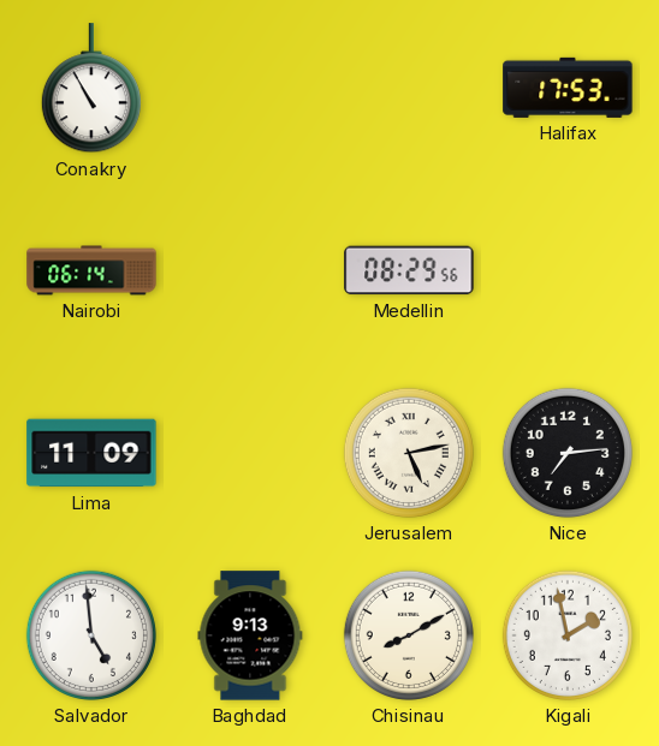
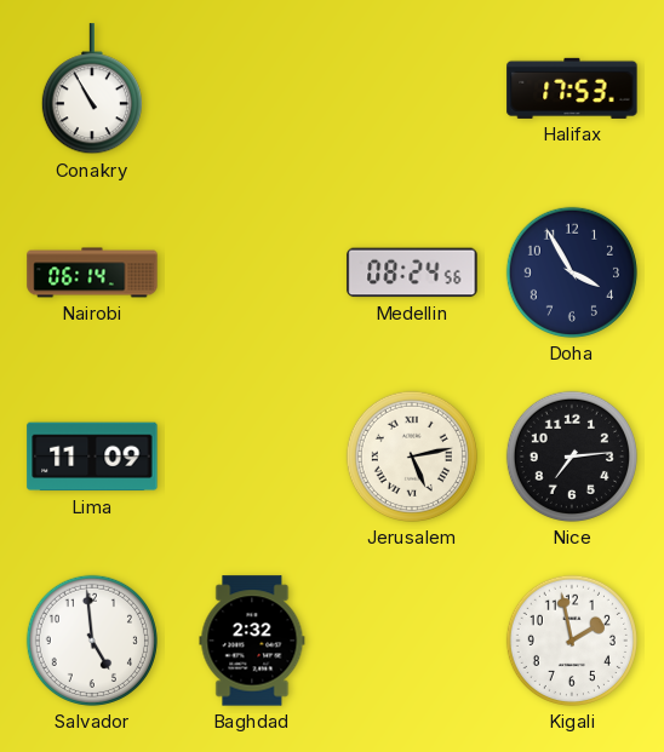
Medellin: 08:29 -> 08:24 (412, 272)
Doha: none -> 3:55 (572, 272)
Baghdad: 9:13 -> 2:32 (252, 641)
Chisinau: 8:10 -> none (409, 635)
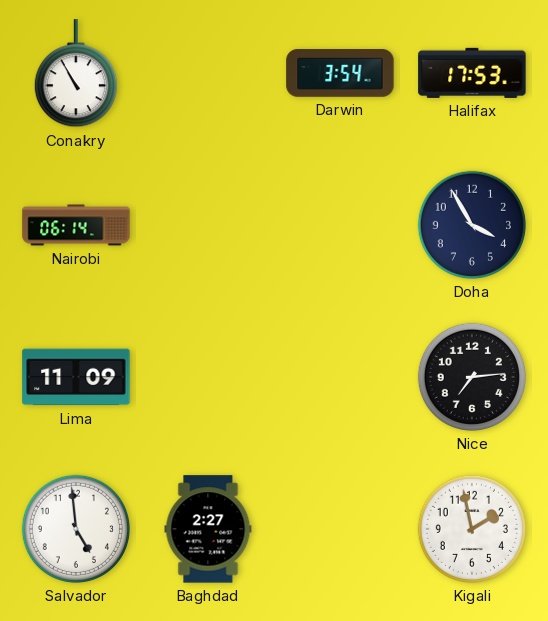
Darwin: none -> 3:54 (340, 73)
Medellin: 08:24 -> none (412, 272)
Jerusalem: 5:13 -> none (412, 457)
Baghdad: 2:32 -> 2:27 (208, 529)
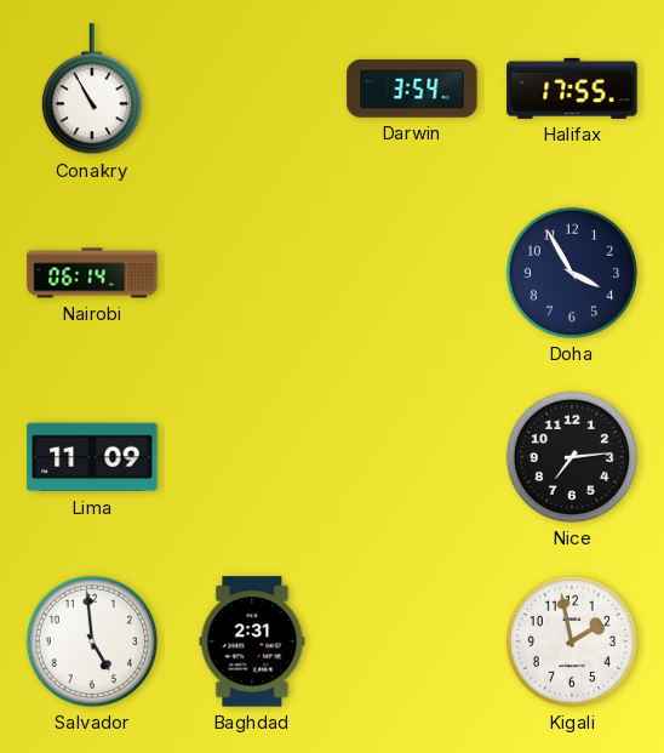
Halifax: 17:53 -> 17:55 (572, 89)
Baghdad: 2:27 -> 2:31 (252, 641)
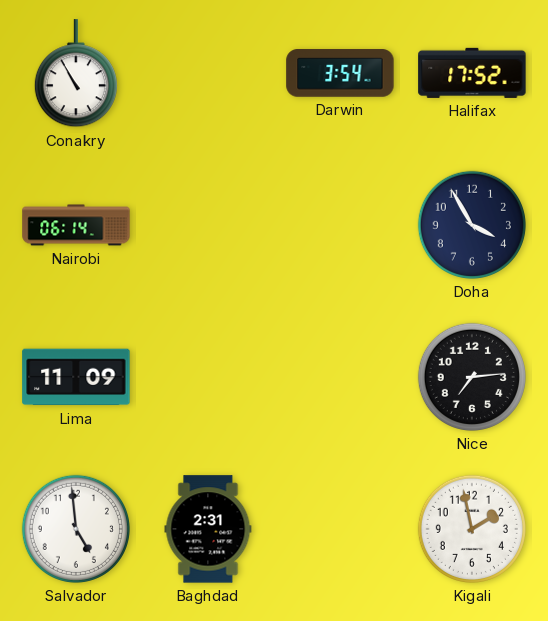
Halifax: 17:55 -> 17:52 (472, 73)
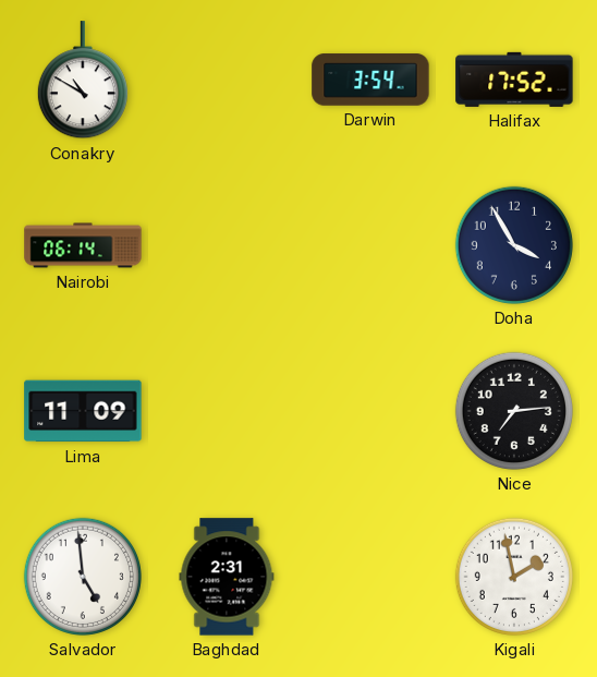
Conakry: 10:55 -> 10:50 (83, 81)
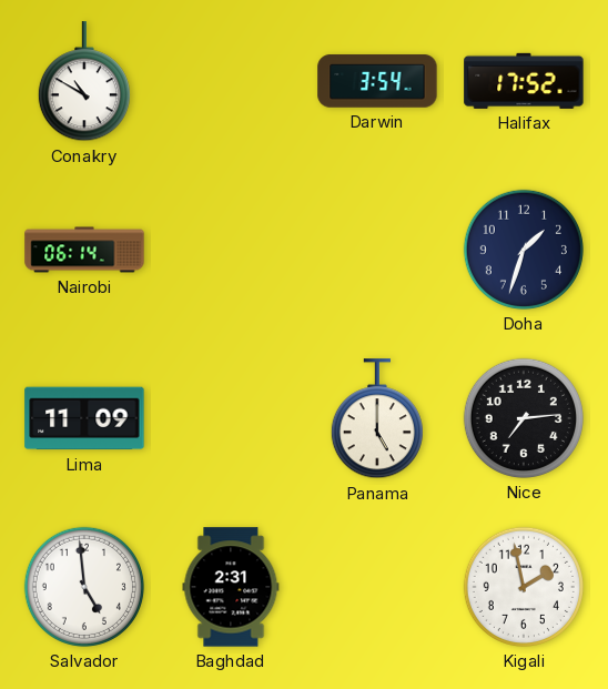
Doha: 3:55 -> 1:33 (524, 250)
Panama: none -> 5:00 (377, 419)
